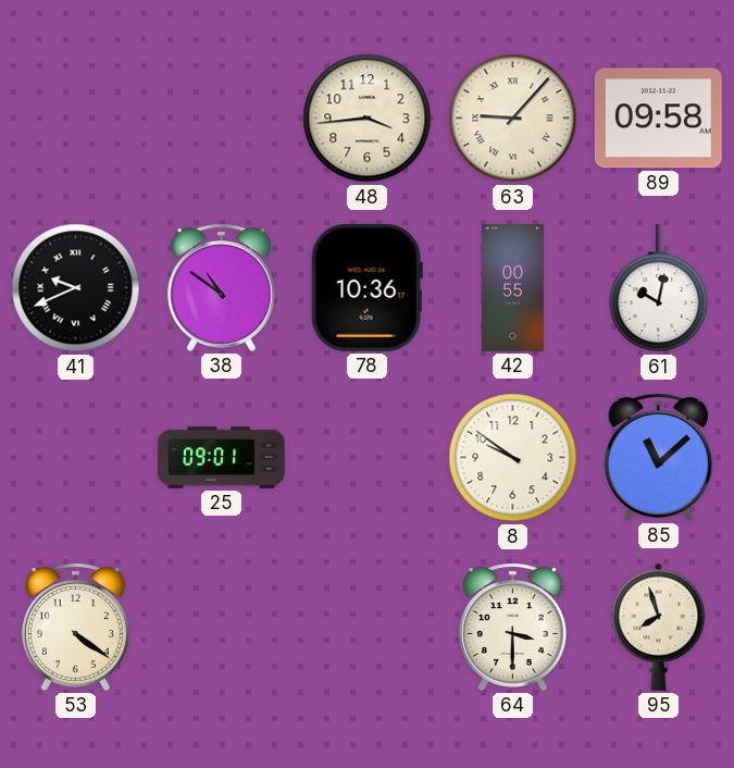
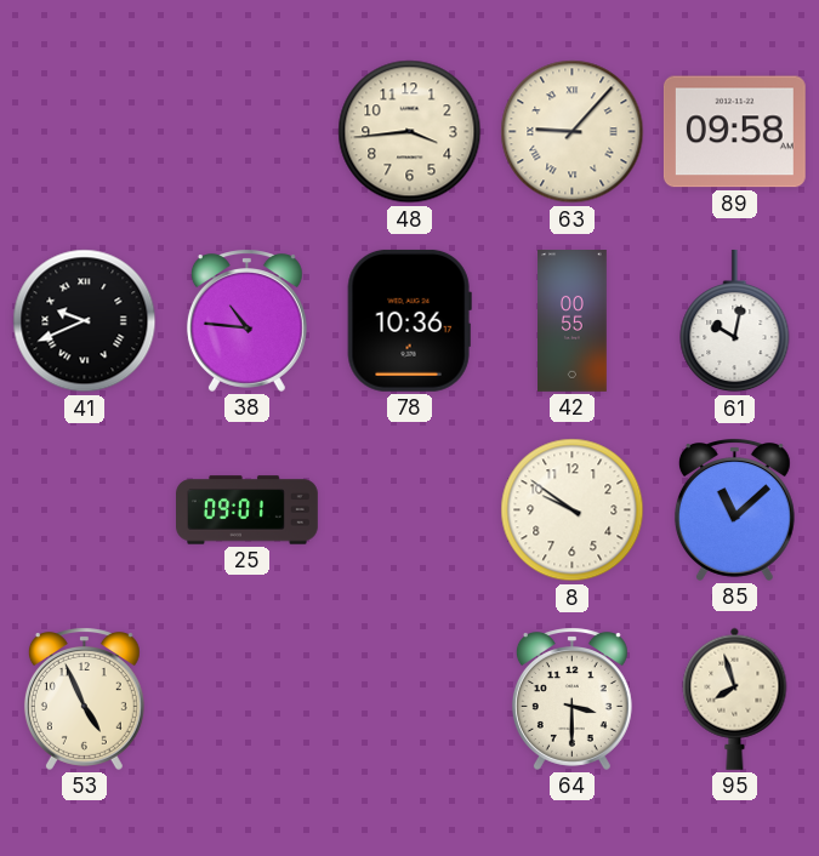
38: 10:51 -> 10:46 (246, 320)
53: 4:21 -> 4:56 (84, 698)
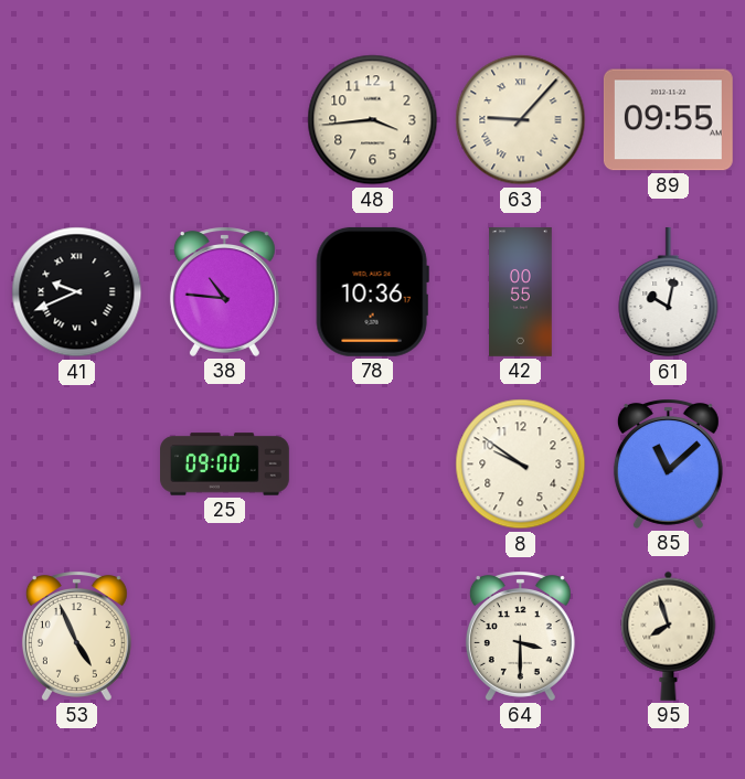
89: 09:58 -> 09:55 (668, 120)
25: 09:01 -> 09:00 (225, 465)
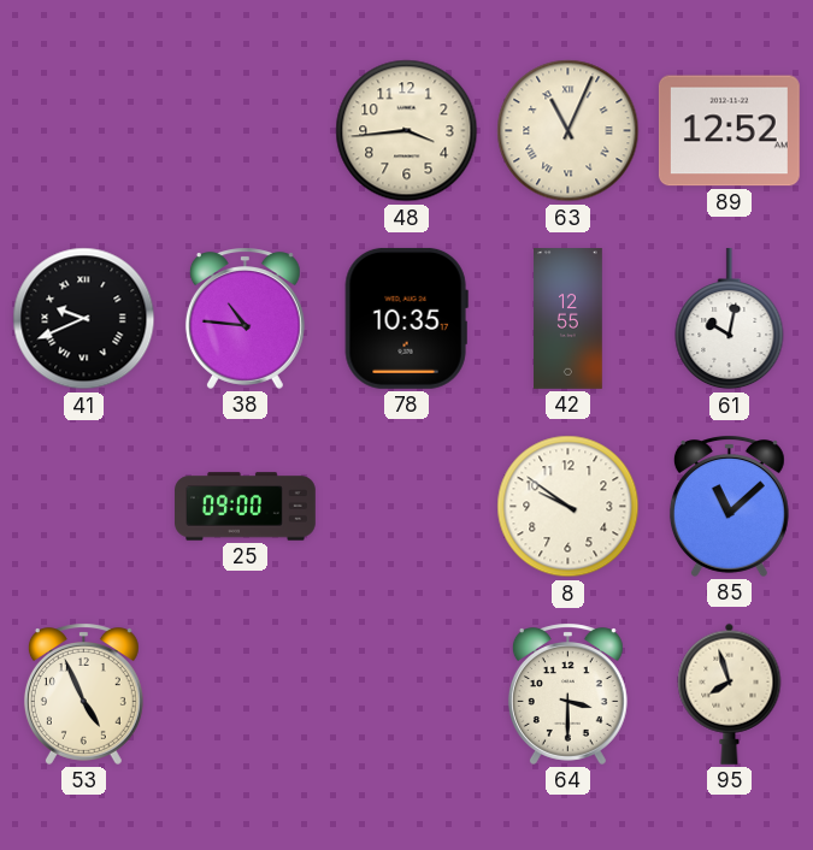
63: 9:07 -> 11:04 (568, 131)
89: 09:55 -> 12:52 (729, 131)
78: 10:36 -> 10:35 (406, 318)
42: 00:55 -> 12:55 (568, 319)
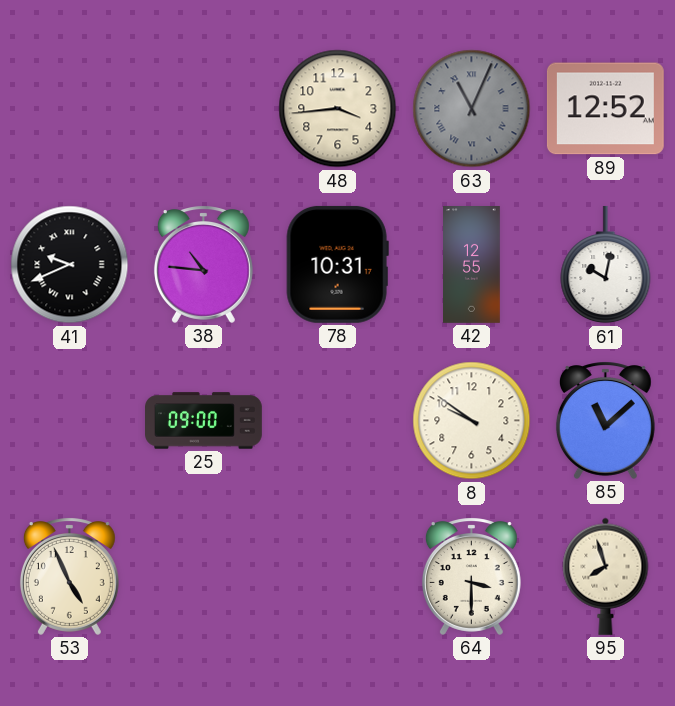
63 dial: cream -> grey (472, 109)
78: 10:35 -> 10:31 (337, 264)
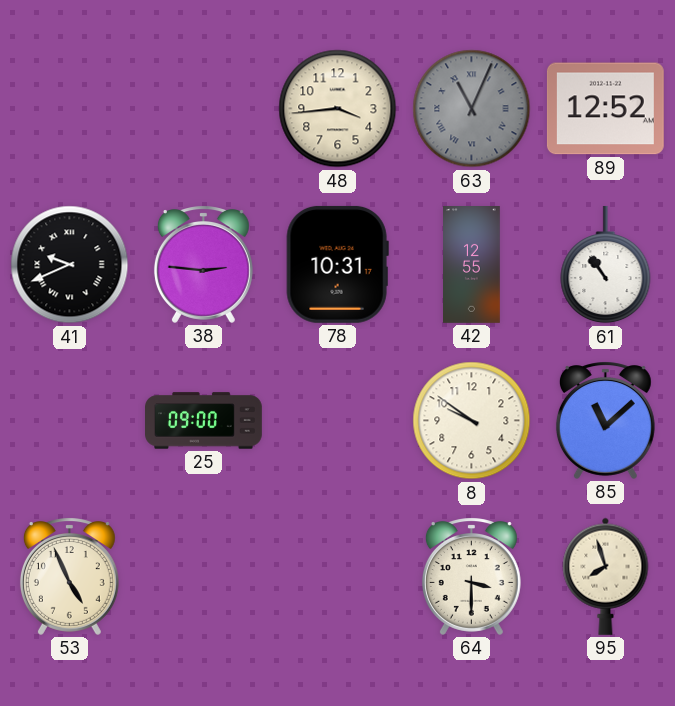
38: 10:46 -> 2:46 (203, 264)
61: 10:02 -> 10:54 (606, 265)
